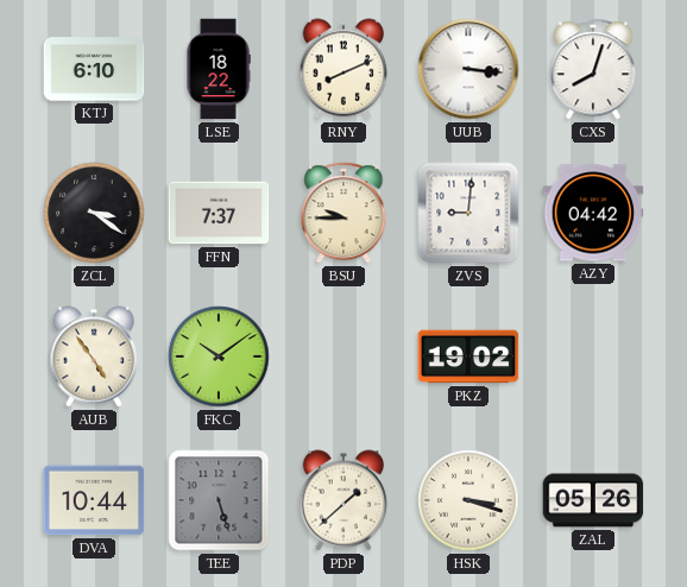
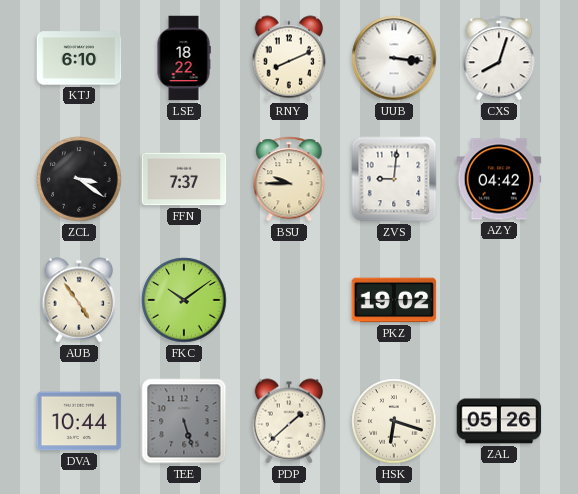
HSK: 3:18 -> 6:18 (394, 421)
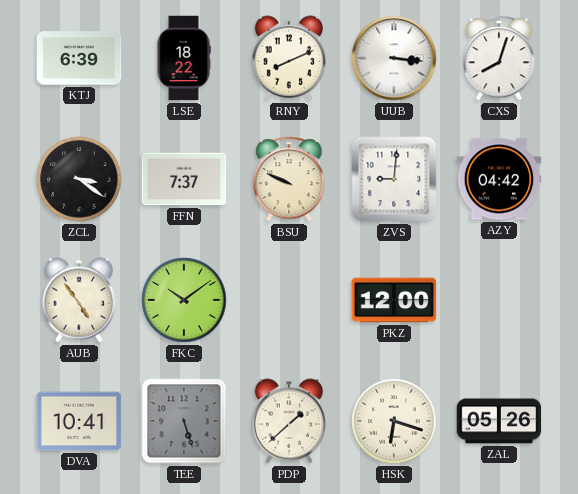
KTJ: 6:10 -> 6:39 (79, 58)
BSU: 9:45 -> 9:49 (289, 179)
PKZ: 19:02 -> 12:00 (394, 300)
DVA: 10:44 -> 10:41 (79, 421)
